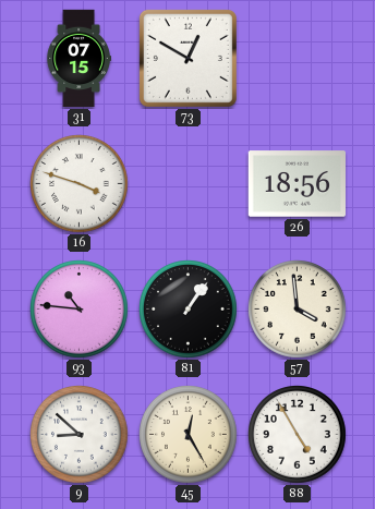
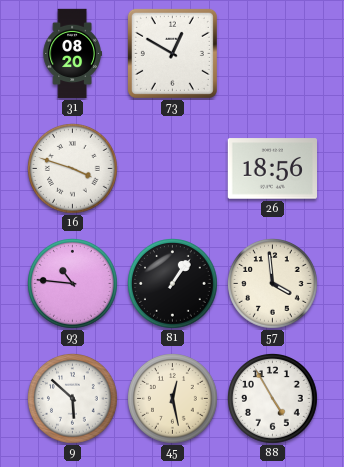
31: 07:15 -> 08:20 (72, 54)
9: 8:52 -> 5:52 (73, 399)
45: 12:25 -> 12:28 (173, 399)
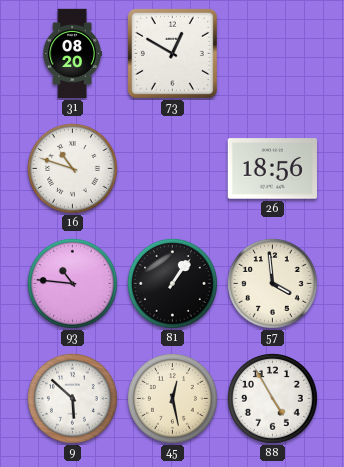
16: 3:48 -> 10:48 (73, 169)
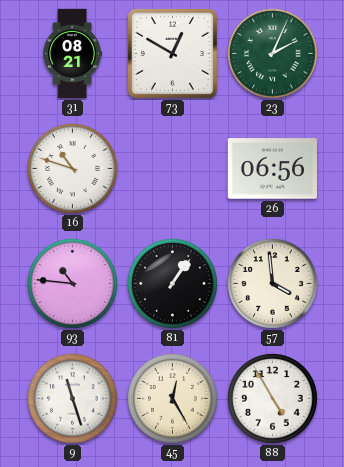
31: 08:20 -> 08:21 (72, 54)
23: none -> 2:04 (273, 54)
26: 18:56 -> 06:56 (272, 169)
9: 5:52 -> 11:27 (73, 399)
45: 12:28 -> 12:25 (173, 399)
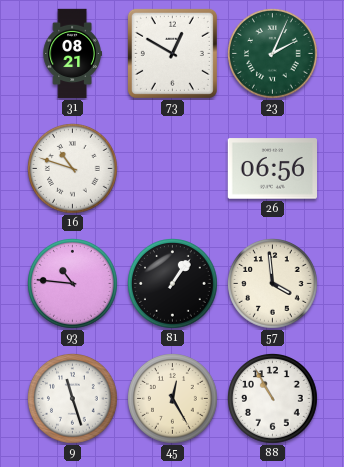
88: 4:55 -> 10:55 (273, 399)
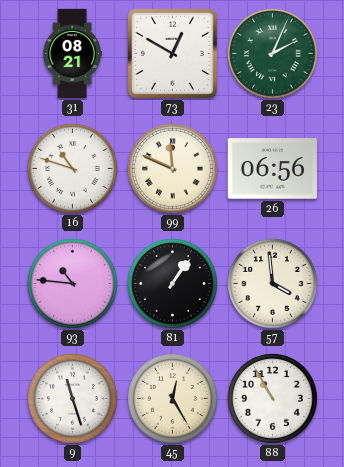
99: none -> 11:49 (173, 169)
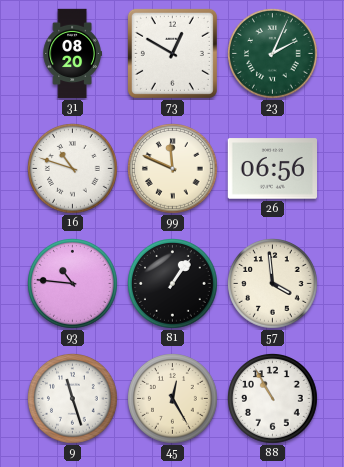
31: 08:21 -> 08:20 (72, 54)
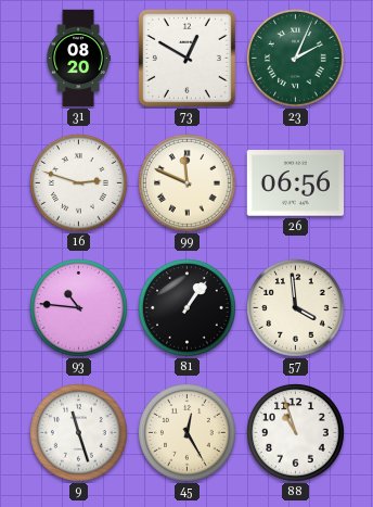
16: 10:48 -> 2:48 (79, 183)
88: 10:55 -> 10:57 (296, 433)
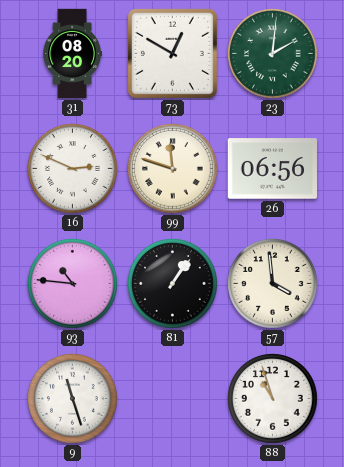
23: 2:04 -> 2:01 (273, 54)
16: 2:48 -> 2:49 (73, 169)
99: 11:49 -> 11:48 (173, 169)
45: 12:25 -> none (188, 433)
